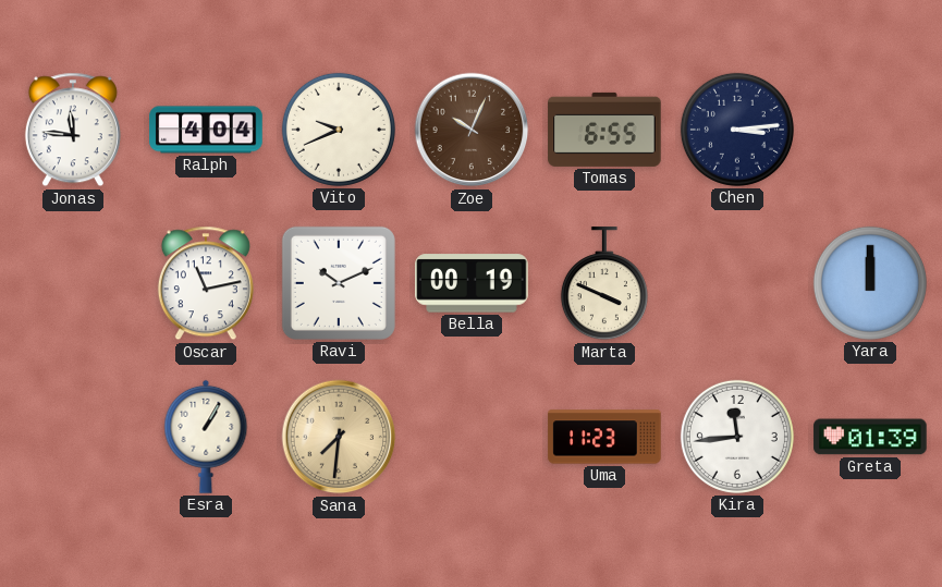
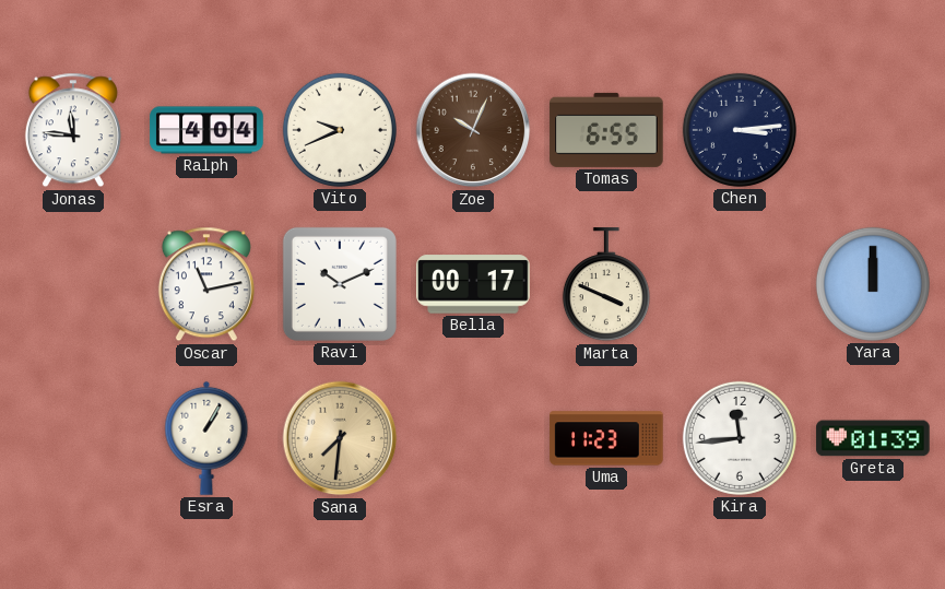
Bella: 00:19 -> 00:17 (473, 284)
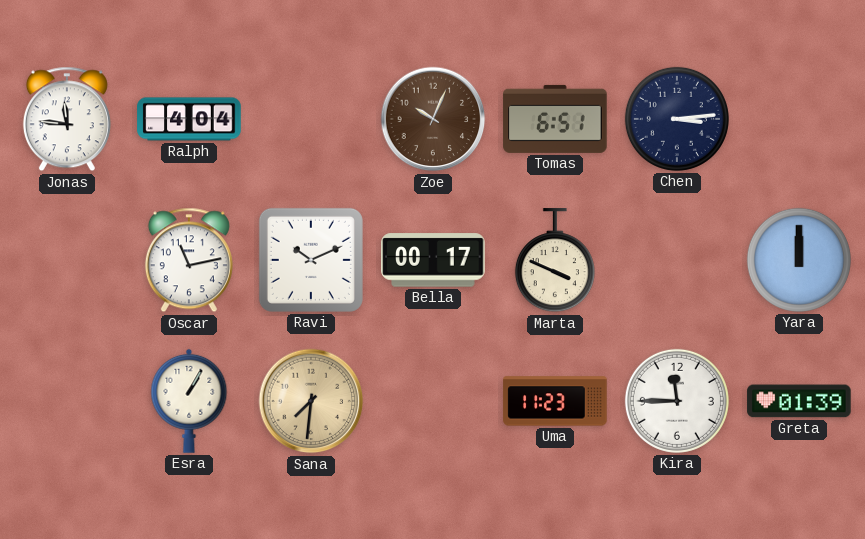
Vito: 9:41 -> none (340, 130)
Tomas: 6:55 -> 6:51 (555, 119)
Kira: 11:44 -> 11:45 (677, 401)
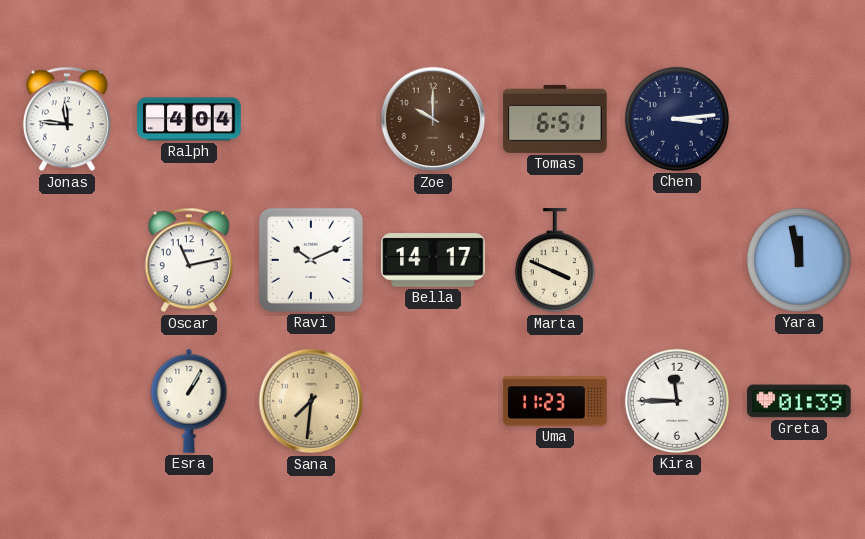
Zoe: 10:04 -> 10:00 (433, 119)
Bella: 00:17 -> 14:17 (433, 260)
Yara: 12:00 -> 11:58 (799, 260)
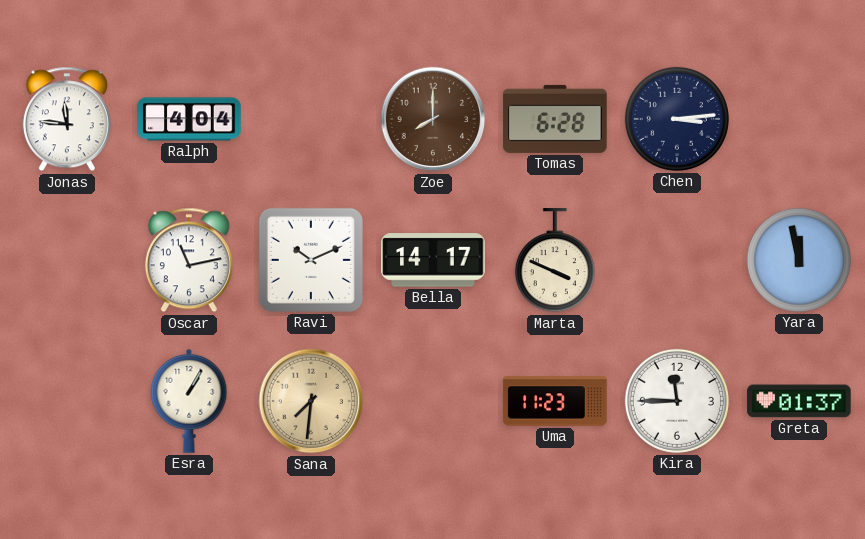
Zoe: 10:00 -> 8:00 (433, 119)
Tomas: 6:51 -> 6:28 (555, 119)
Greta: 01:39 -> 01:37 (799, 401)
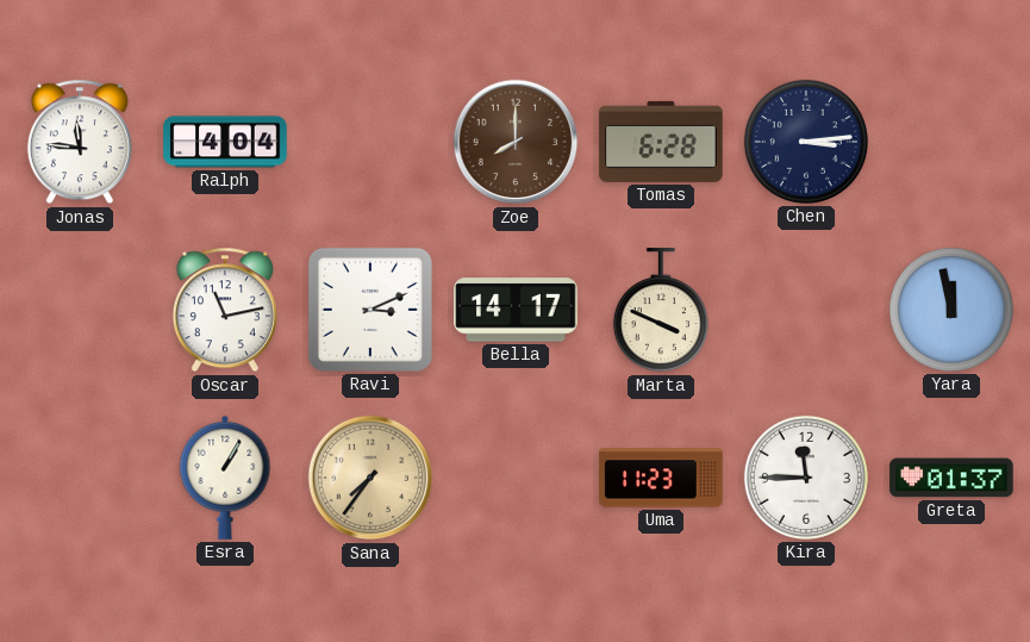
Ravi: 10:11 -> 3:11 (370, 310)
Sana: 7:31 -> 7:36 (370, 478)
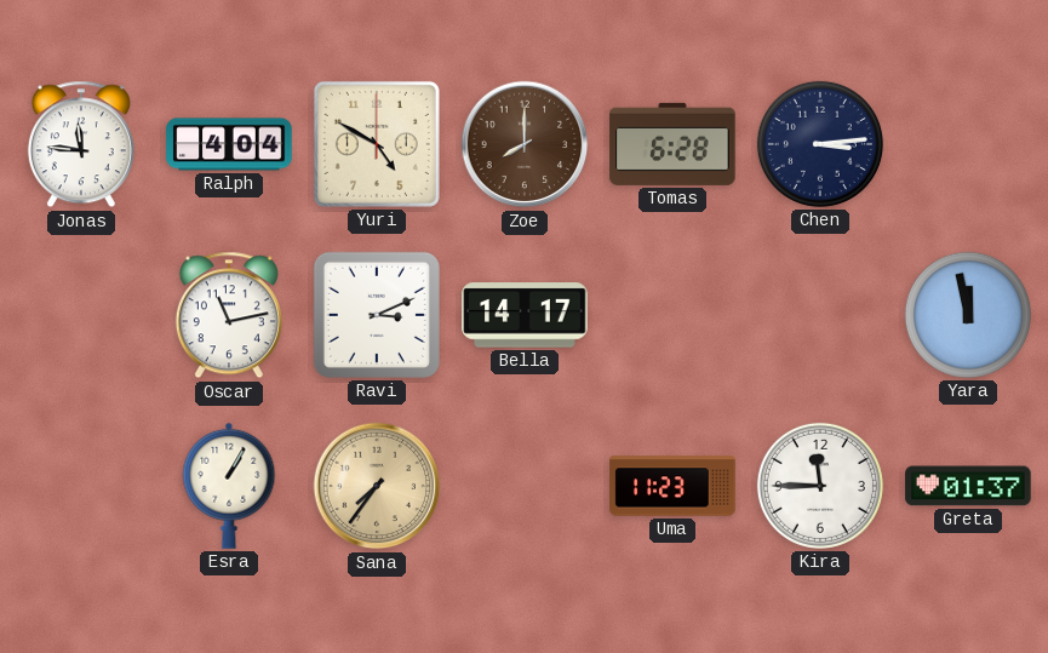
Yuri: none -> 4:50 (377, 144)
Marta: 3:49 -> none (661, 311)
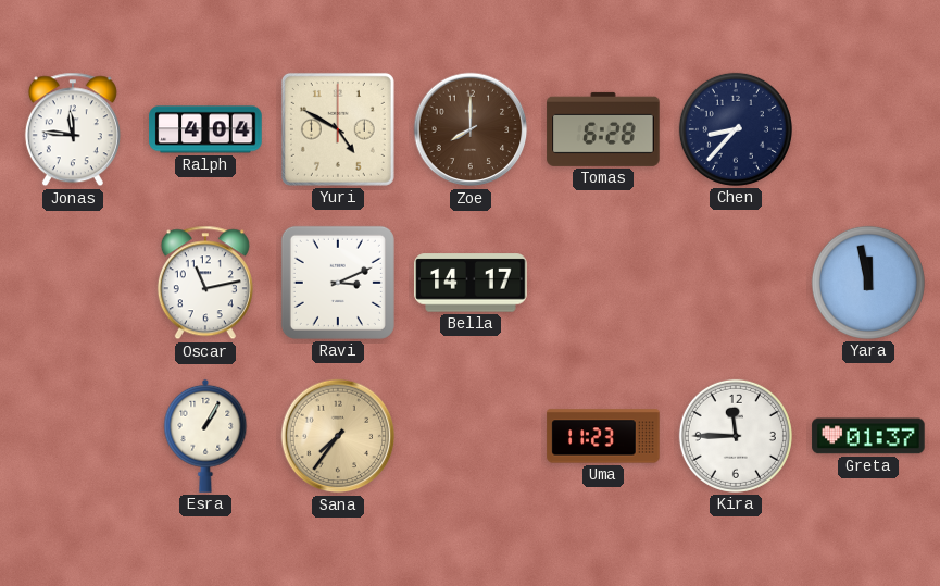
Chen: 3:14 -> 8:37 (736, 129)
